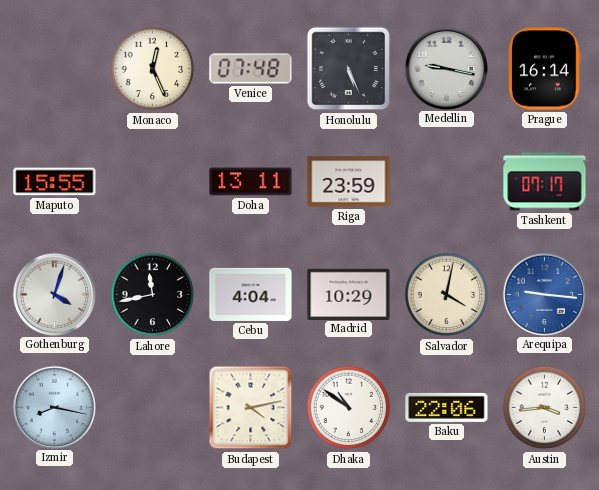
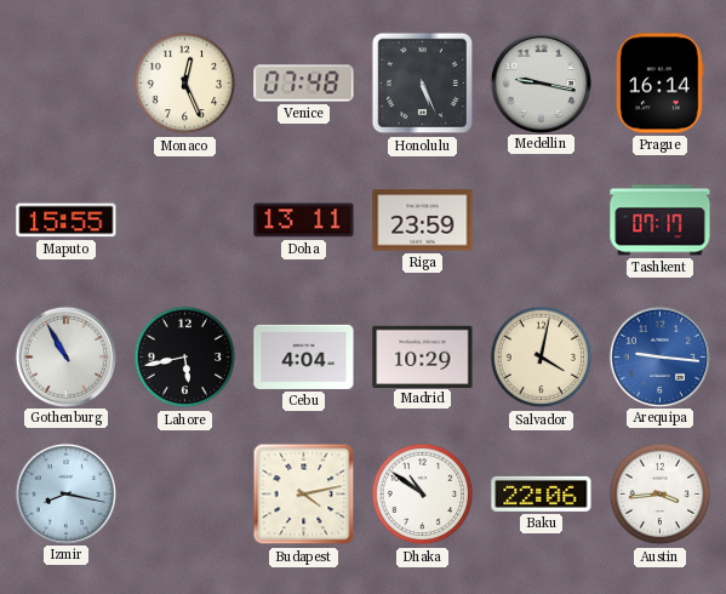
Gothenburg: 4:03 -> 10:55 (65, 356)
Lahore: 11:43 -> 5:43 (185, 358)
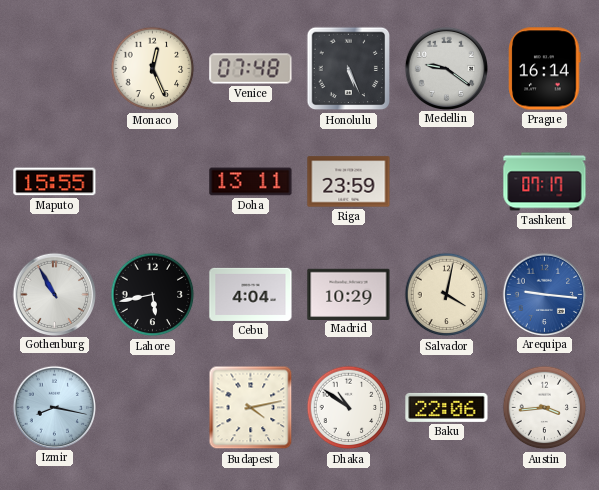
Medellin: 9:17 -> 9:21 (446, 68)
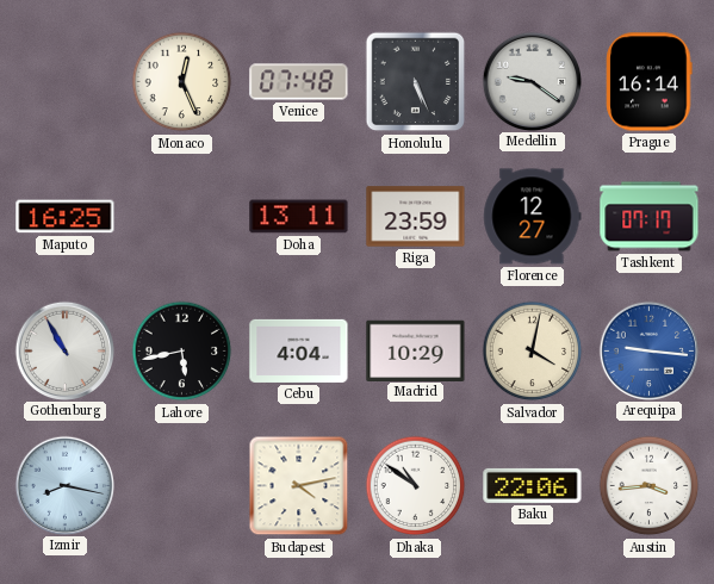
Maputo: 15:55 -> 16:25 (66, 217)
Florence: none -> 12:27 (533, 217)
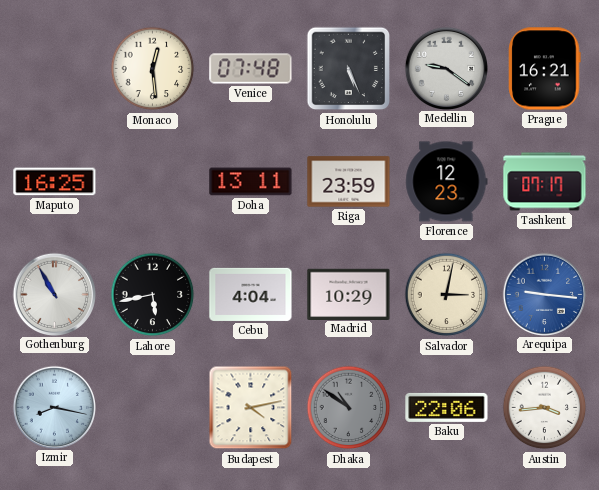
Monaco: 12:26 -> 12:29 (153, 69)
Prague: 16:14 -> 16:21 (545, 69)
Florence: 12:27 -> 12:23 (447, 182)
Salvador: 4:02 -> 3:02 (447, 295)
Dhaka dial: white -> grey (349, 408)
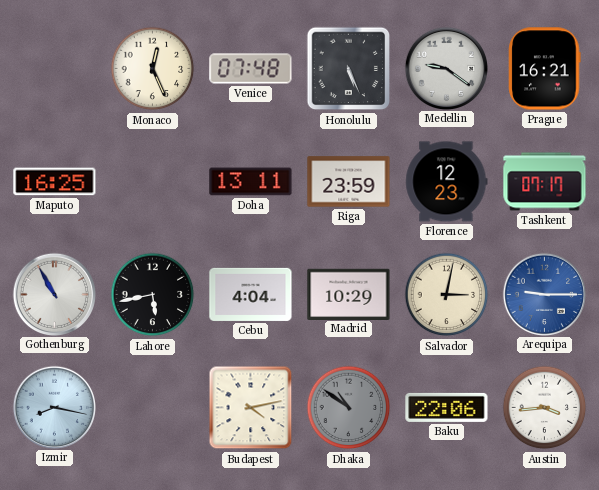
Monaco: 12:29 -> 12:26 (153, 69)
Arequipa: 9:16 -> 9:15 (544, 294)
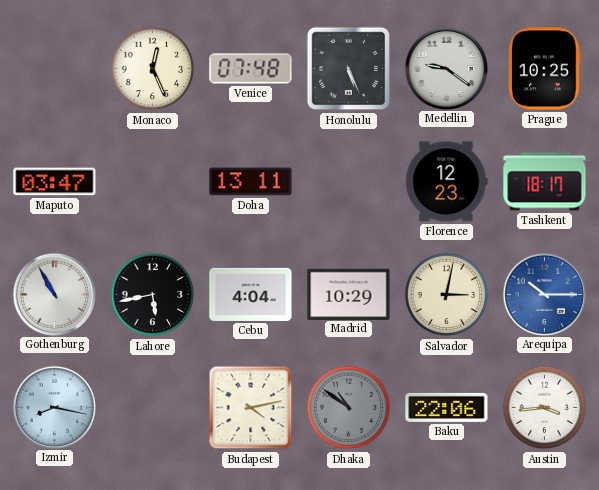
Prague: 16:21 -> 10:25 (545, 69)
Maputo: 16:25 -> 03:47 (55, 182)
Riga: 23:59 -> none (349, 182)
Tashkent: 07:17 -> 18:17 (545, 182)
Arequipa: 9:15 -> 10:15 (544, 294)
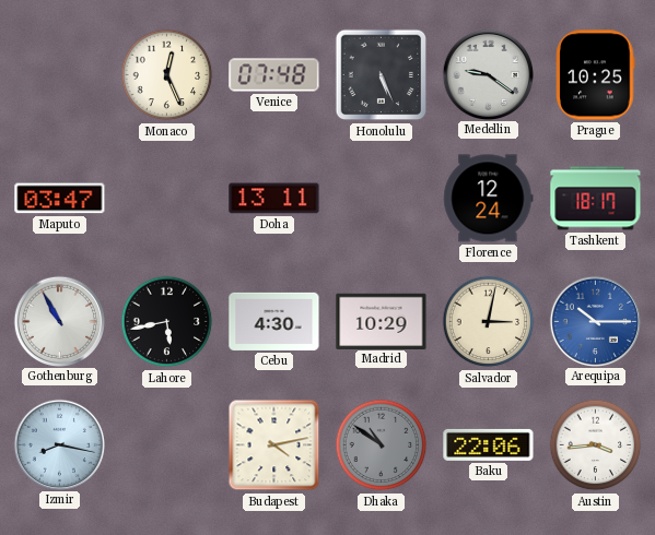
Florence: 12:23 -> 12:24 (489, 199)
Cebu: 4:04 -> 4:30 (274, 321)
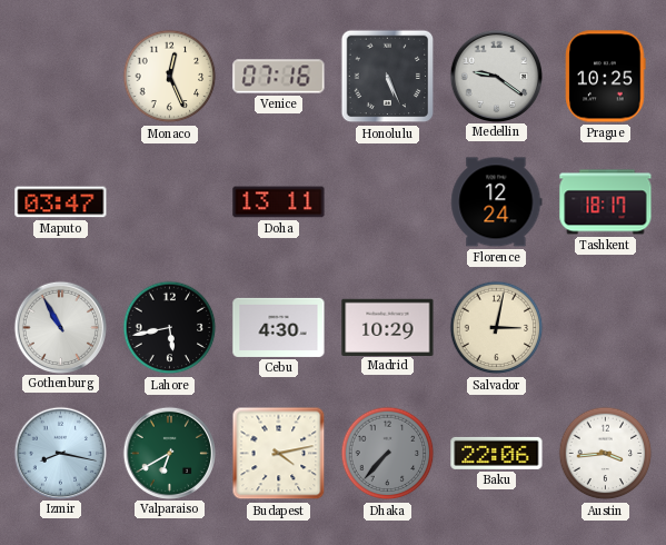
Venice: 07:48 -> 07:16 (279, 77)
Arequipa: 10:15 -> none (595, 321)
Valparaiso: none -> 6:40 (169, 453)
Dhaka: 10:51 -> 7:37 (388, 454)
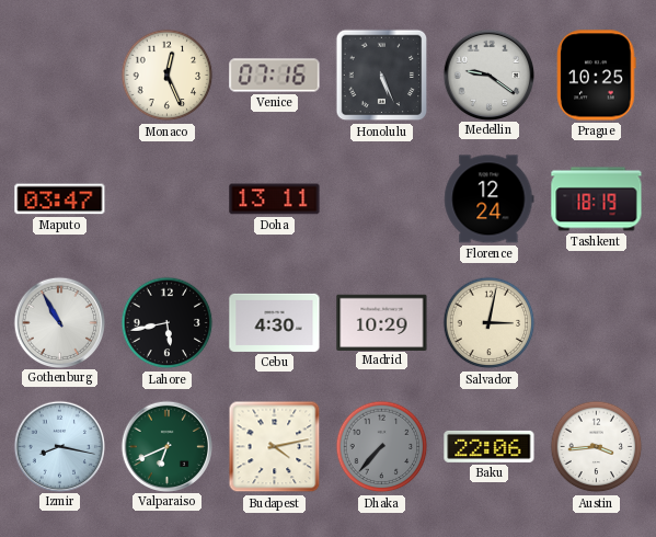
Tashkent: 18:17 -> 18:19 (597, 199)
Valparaiso: 6:40 -> 6:41 (166, 446)
